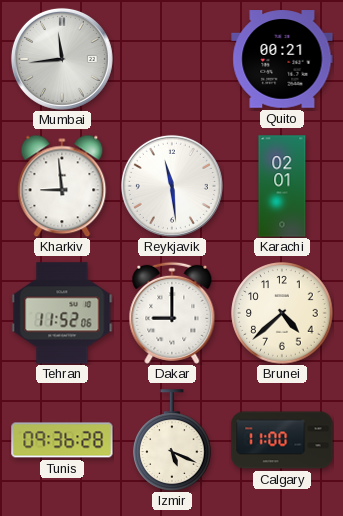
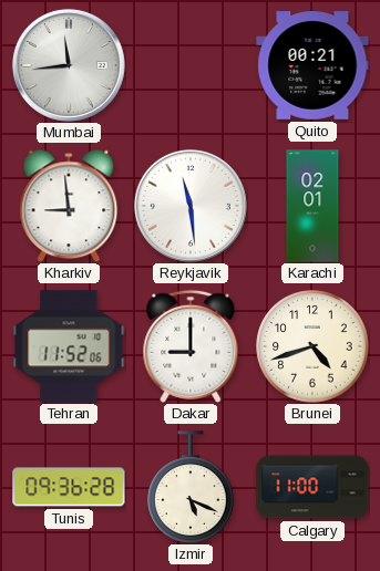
Brunei: 4:38 -> 4:42 (312, 346)
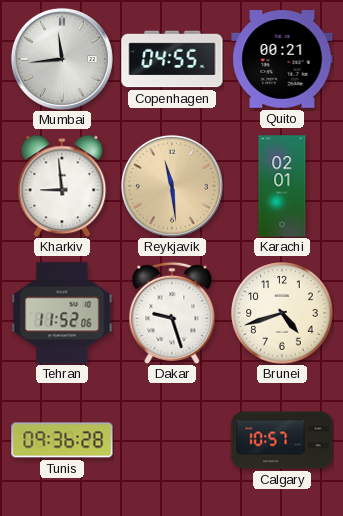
Copenhagen: none -> 04:55 (172, 59)
Reykjavik dial: white -> champagne (172, 186)
Dakar: 9:00 -> 9:27 (172, 313)
Izmir: 5:19 -> none (191, 487)
Calgary: 11:00 -> 10:57 (282, 440)
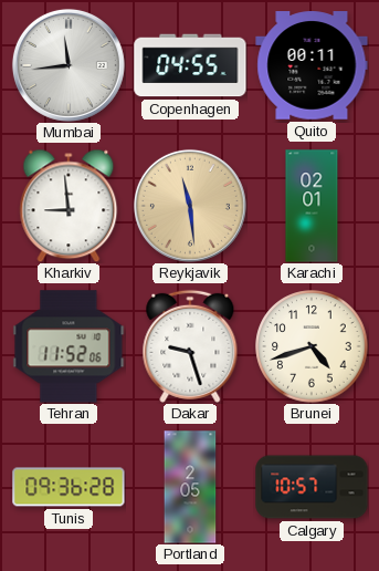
Quito: 00:21 -> 00:11 (312, 65)
Portland: none -> 2:05 (190, 487)
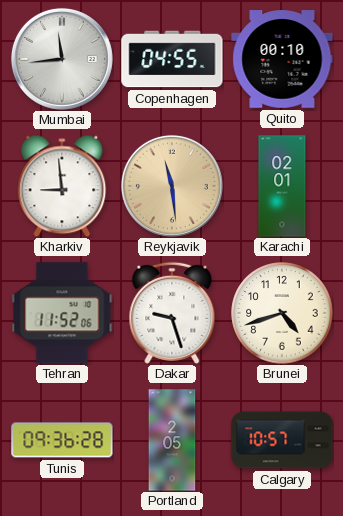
Quito: 00:11 -> 00:10 (282, 59)
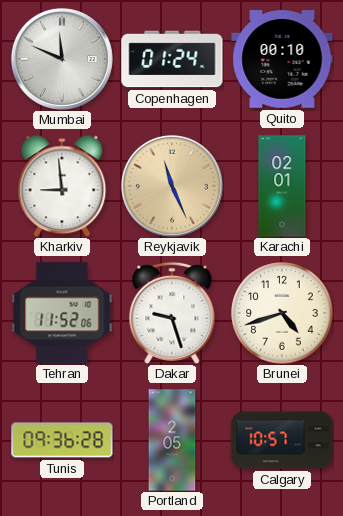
Mumbai: 11:44 -> 11:49 (62, 59)
Copenhagen: 04:55 -> 01:24 (172, 59)
Reykjavik: 11:29 -> 11:26 (172, 186)
